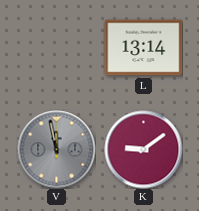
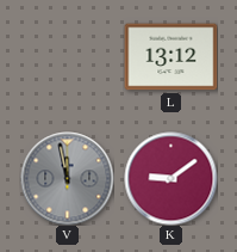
L: 13:14 -> 13:12 (170, 57)
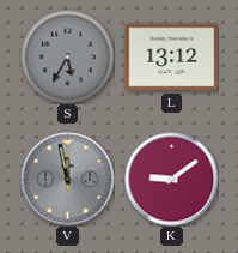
S: none -> 5:35 (67, 56)
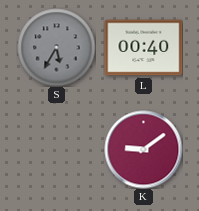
L: 13:12 -> 00:40 (143, 48)
V: 11:58 -> none (67, 179)
